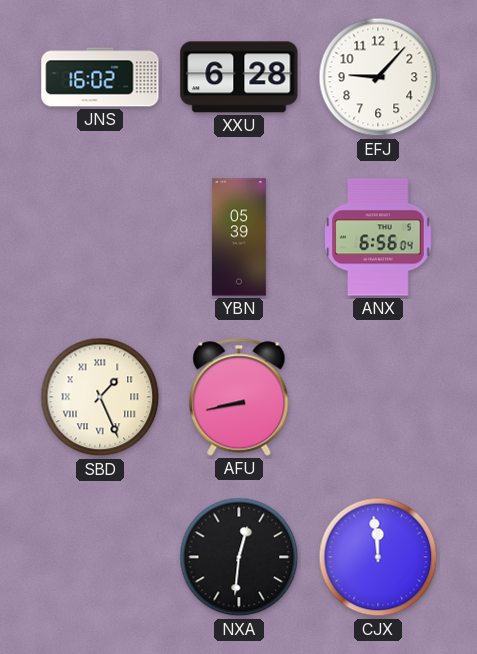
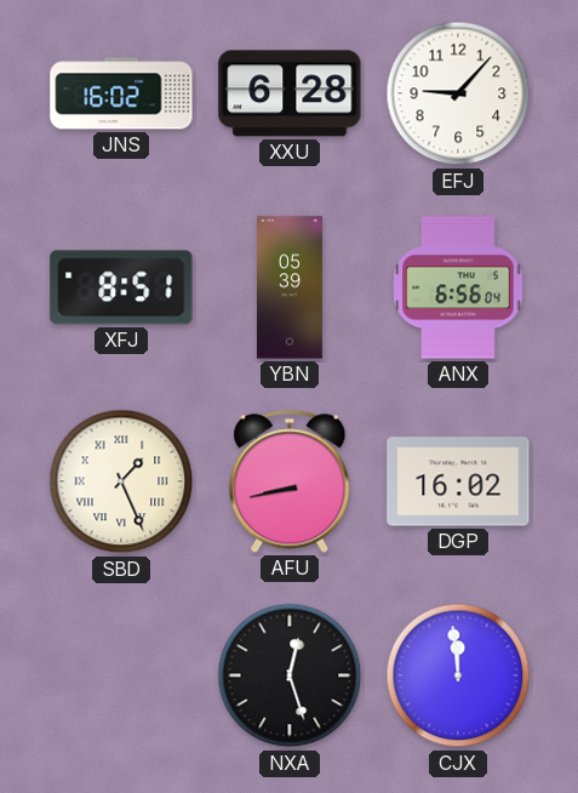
XFJ: none -> 8:51 (121, 287)
DGP: none -> 16:02 (458, 481)
NXA: 12:31 -> 12:27 (290, 675)
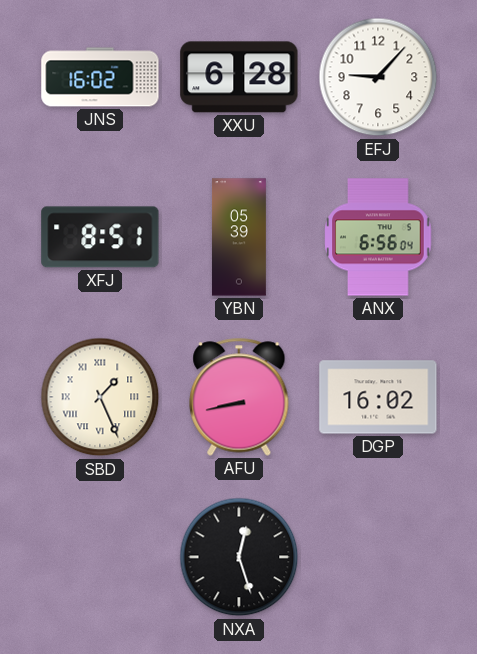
CJX: 11:59 -> none (458, 675)
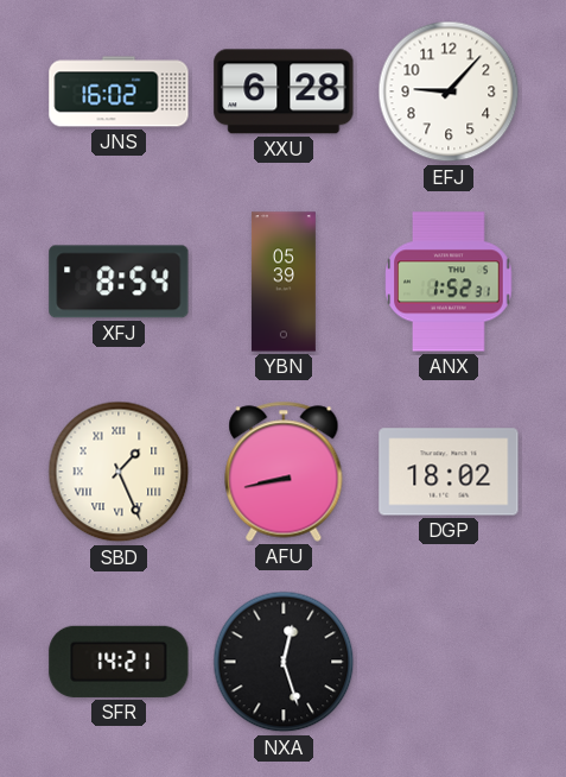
XFJ: 8:51 -> 8:54 (119, 282)
ANX: 6:56 -> 1:52 (449, 282)
DGP: 16:02 -> 18:02 (449, 472)
SFR: none -> 14:21 (119, 662)
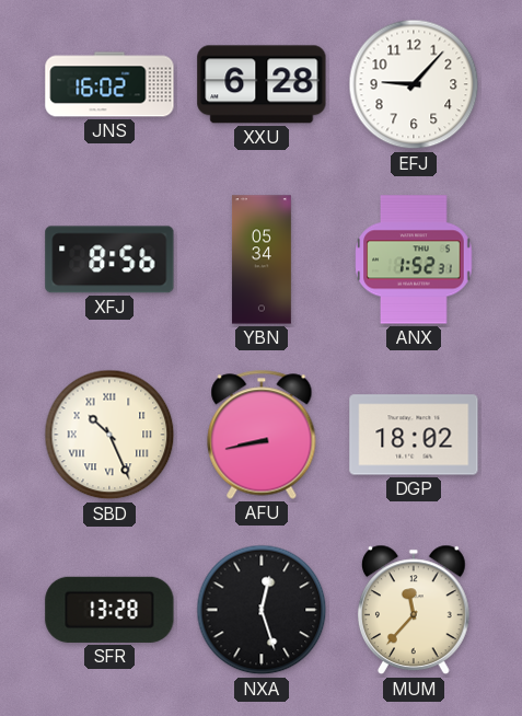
XFJ: 8:54 -> 8:56 (109, 259)
YBN: 05:39 -> 05:34 (262, 259)
SBD: 1:26 -> 10:26 (109, 435)
SFR: 14:21 -> 13:28 (109, 610)
MUM: none -> 11:37 (414, 610)
